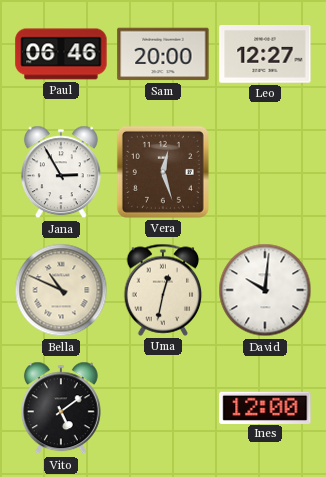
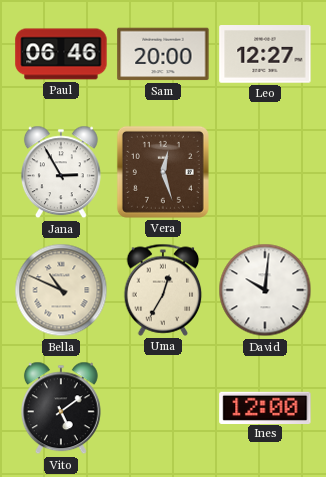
Uma: 12:32 -> 12:35 (163, 290)
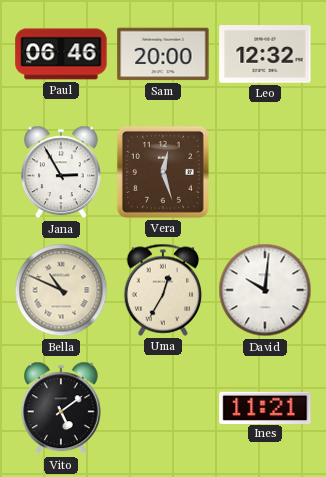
Leo: 12:27 -> 12:32 (265, 55)
Ines: 12:00 -> 11:21 (265, 407)
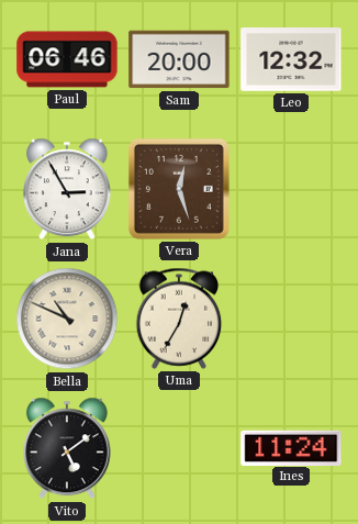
David: 10:01 -> none (265, 290)
Ines: 11:21 -> 11:24 (291, 447)
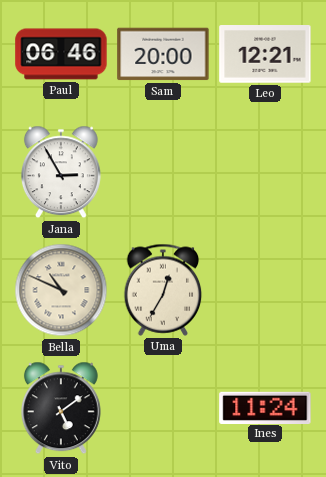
Leo: 12:32 -> 12:21 (265, 55)
Vera: 12:27 -> none (179, 189)
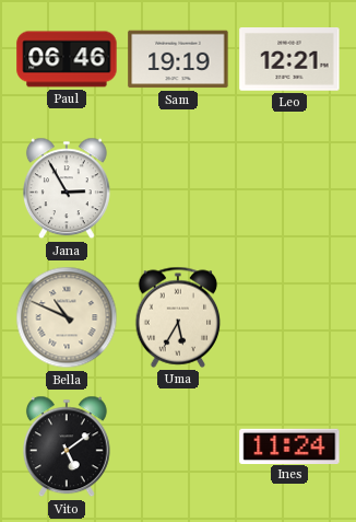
Sam: 20:00 -> 19:19 (178, 59)
Uma: 12:35 -> 5:35 (178, 317)
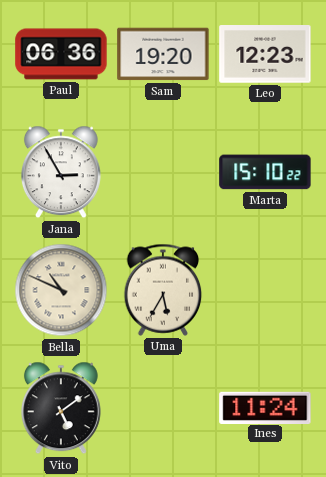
Paul: 06:46 -> 06:36 (61, 54)
Sam: 19:19 -> 19:20 (163, 54)
Leo: 12:21 -> 12:23 (265, 55)
Marta: none -> 15:10 (265, 172)
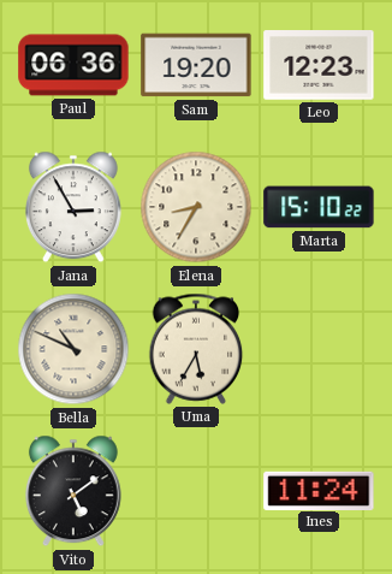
Elena: none -> 8:35 (196, 207)
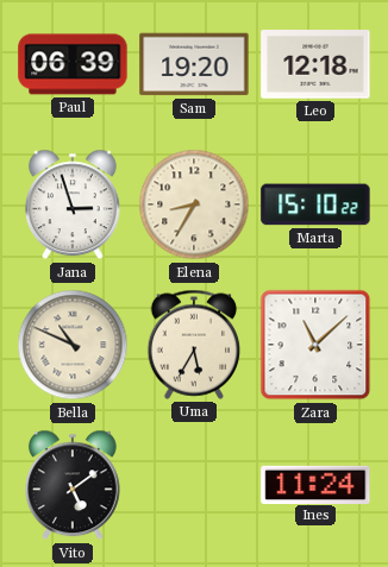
Paul: 06:36 -> 06:39 (73, 64)
Leo: 12:23 -> 12:18 (315, 65)
Jana: 2:55 -> 2:57 (73, 204)
Zara: none -> 11:08 (315, 345)
